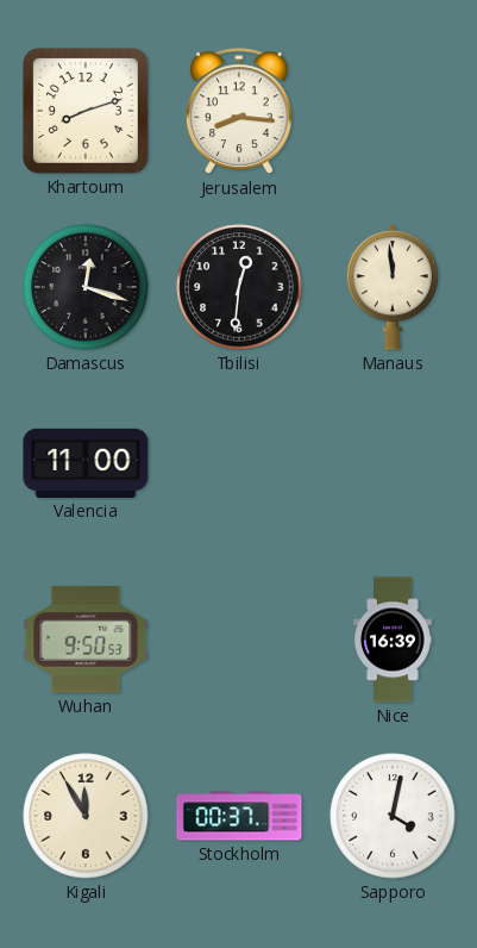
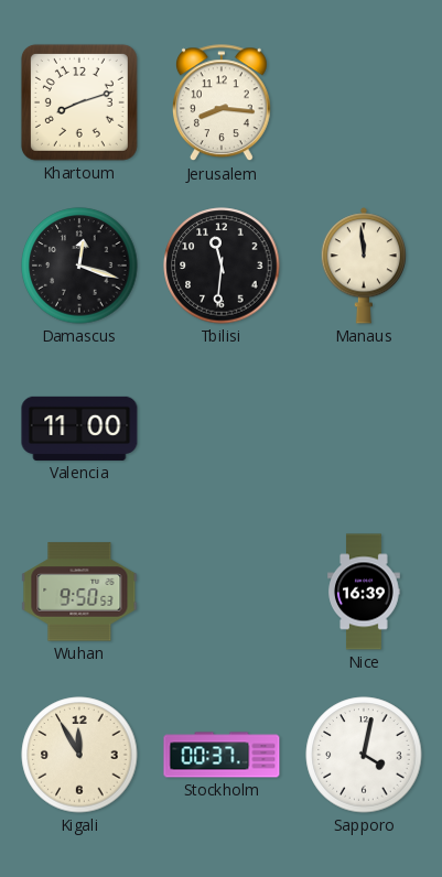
Tbilisi: 12:31 -> 11:31 (222, 266)
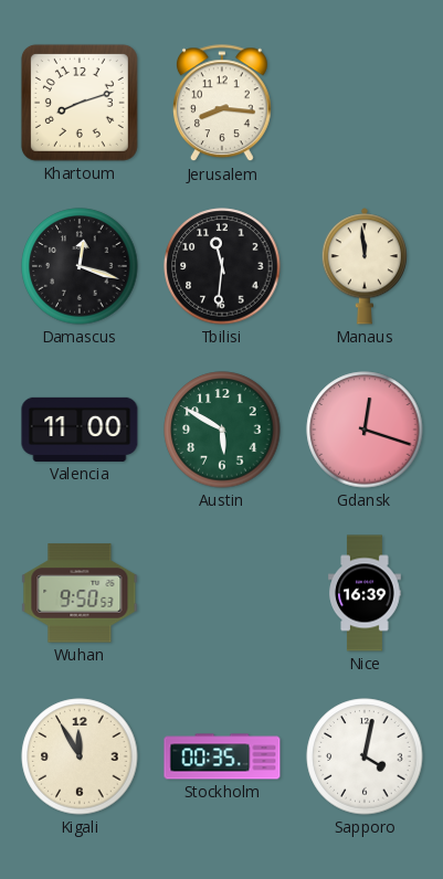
Austin: none -> 5:50 (222, 430)
Gdansk: none -> 12:18 (365, 430)
Stockholm: 00:37 -> 00:35 (222, 756)
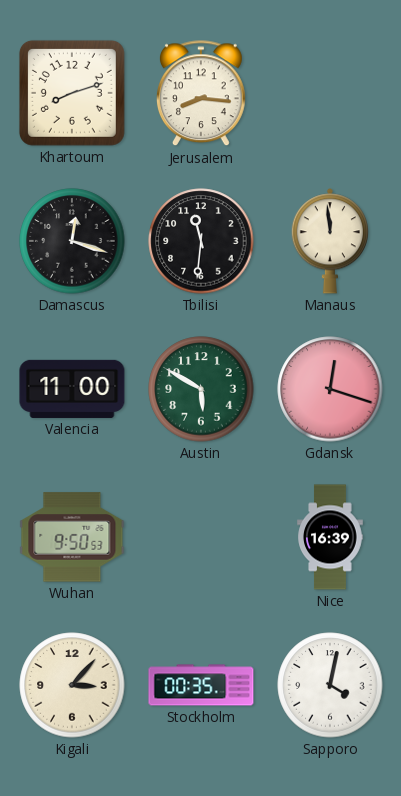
Kigali: 11:55 -> 3:07 (72, 685)
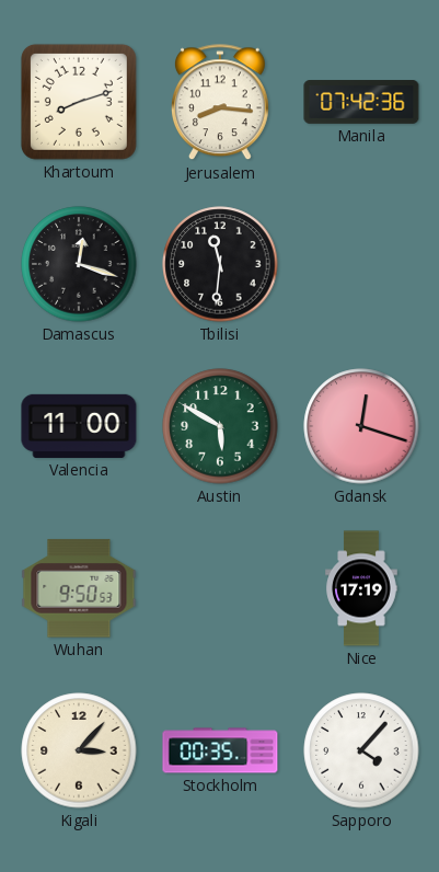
Manila: none -> 07:42 (361, 103)
Manaus: 11:59 -> none (330, 241)
Nice: 16:39 -> 17:19 (361, 588)
Sapporo: 4:02 -> 4:07 (361, 750)
